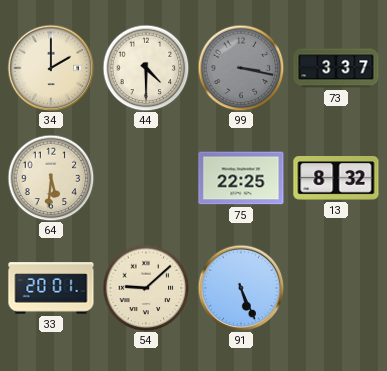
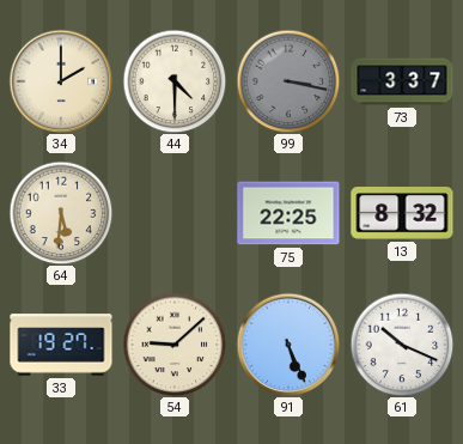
33: 20:01 -> 19:27 (61, 345)
61: none -> 10:19 (402, 345)
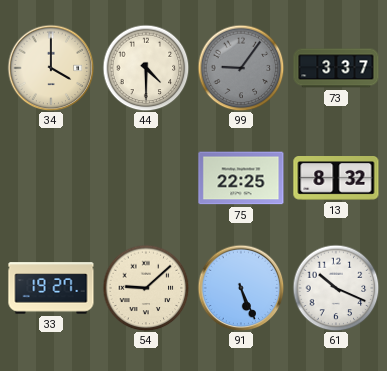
34: 2:00 -> 4:00 (51, 68)
99: 3:17 -> 9:06 (241, 68)
64: 5:31 -> none (61, 213)
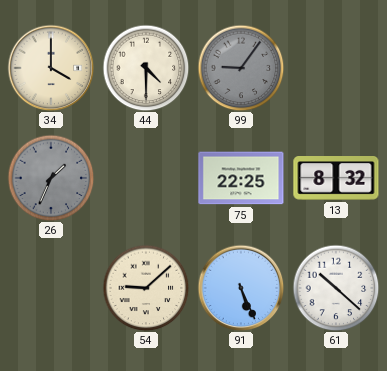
73: 3:37 -> none (336, 68)
26: none -> 1:34 (51, 178)
33: 19:27 -> none (51, 288)
61: 10:19 -> 10:22 (336, 288)
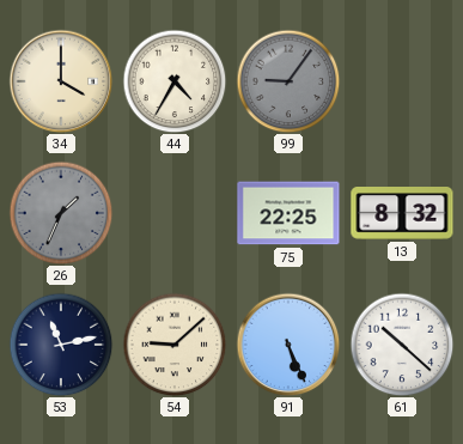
44: 4:30 -> 4:35 (175, 81)
53: none -> 11:13 (61, 345)
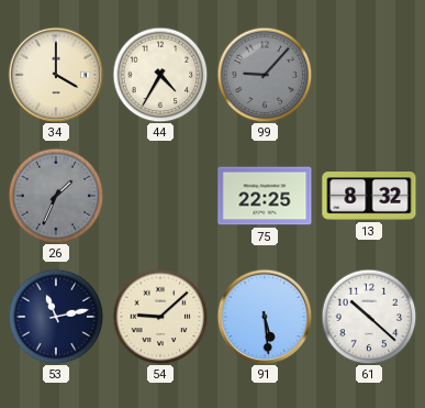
99: 9:06 -> 9:07 (265, 75)
91: 5:26 -> 5:29 (265, 317)
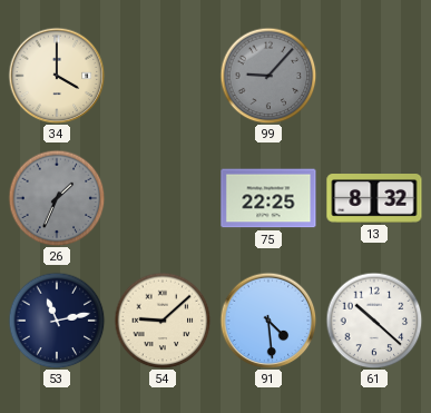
44: 4:35 -> none (160, 75)
91: 5:29 -> 4:29 (268, 321)
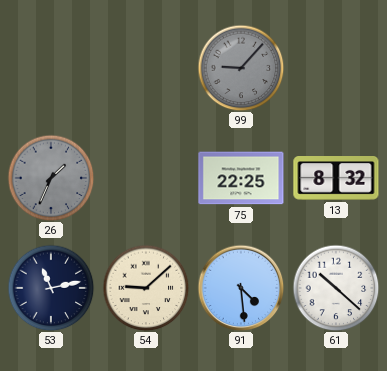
34: 4:00 -> none (57, 76)
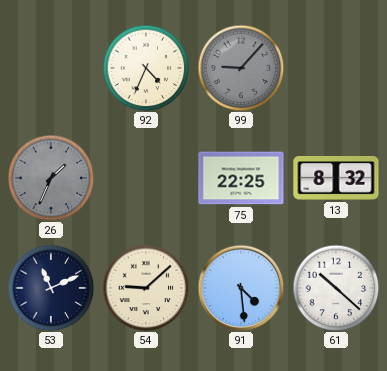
92: none -> 4:34 (146, 68)
53: 11:13 -> 11:11 (51, 288)
